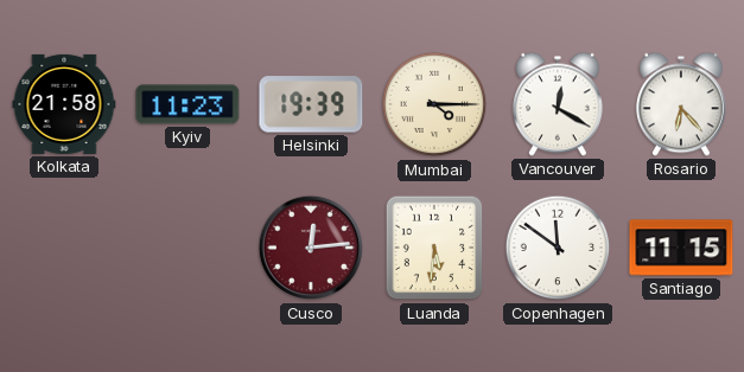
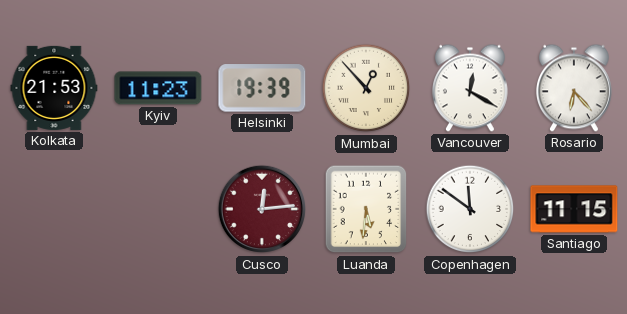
Kolkata: 21:58 -> 21:53 (54, 88)
Mumbai: 4:15 -> 12:53 (366, 88)
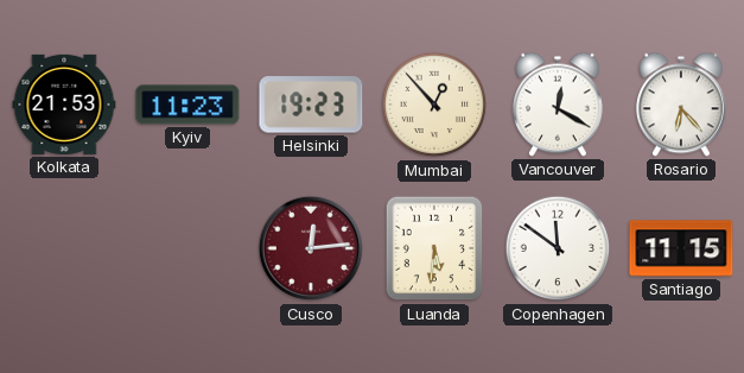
Helsinki: 19:39 -> 19:23 (311, 105)
